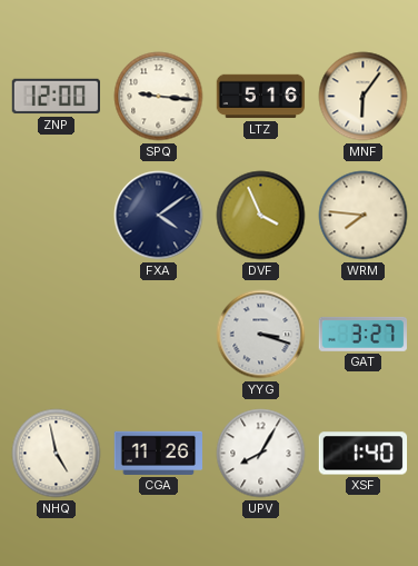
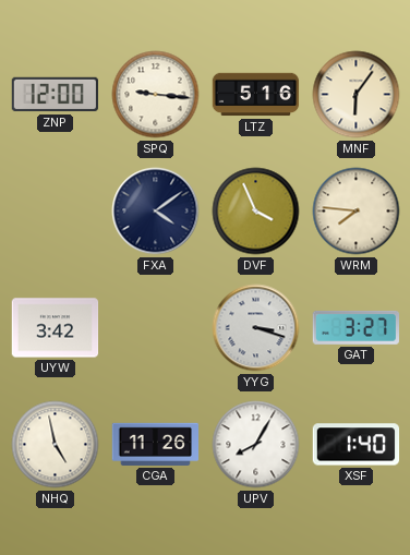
UYW: none -> 3:42 (56, 328)
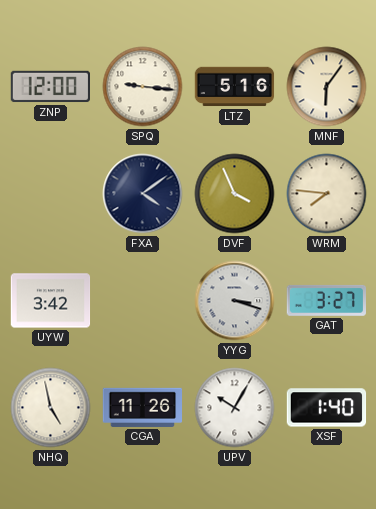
UPV: 8:05 -> 10:05 (235, 408)
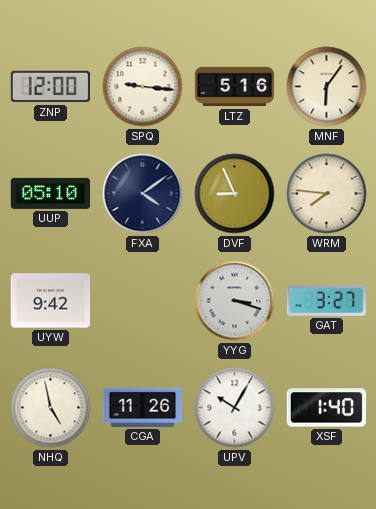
UUP: none -> 05:10 (51, 193)
DVF: 3:56 -> 8:56 (235, 194)
UYW: 3:42 -> 9:42 (51, 301)
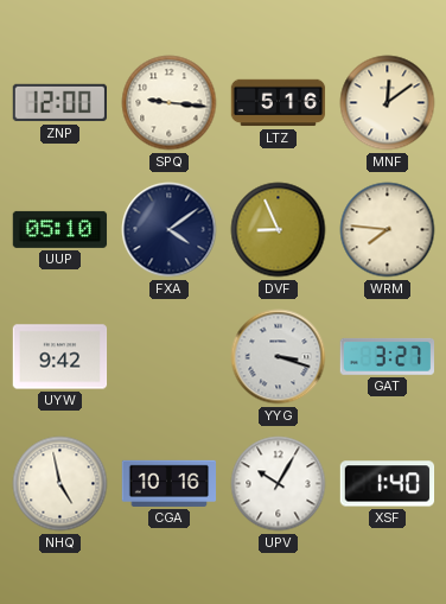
MNF: 6:06 -> 12:09 (388, 103)
CGA: 11:26 -> 10:16 (170, 483)
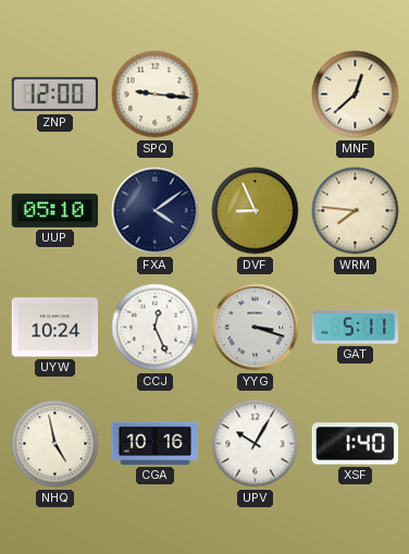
LTZ: 5:16 -> none (279, 103)
MNF: 12:09 -> 12:38 (356, 95)
UYW: 9:42 -> 10:24 (55, 328)
CCJ: none -> 12:26 (156, 328)
GAT: 3:27 -> 5:11 (355, 327)
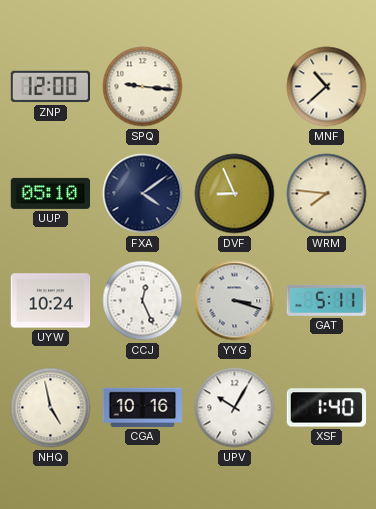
MNF: 12:38 -> 10:38 (327, 87)
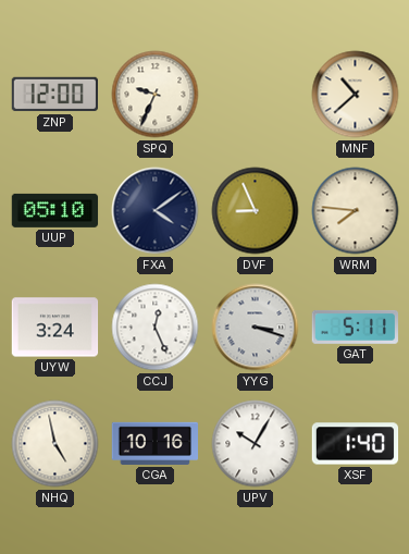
SPQ: 9:16 -> 9:34 (156, 95)
UYW: 10:24 -> 3:24 (55, 328)
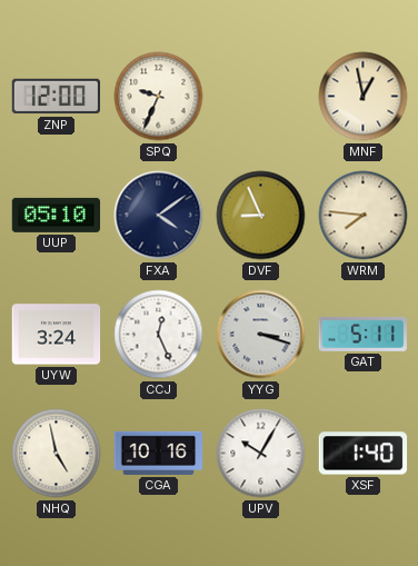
MNF: 10:38 -> 12:58 (364, 97)
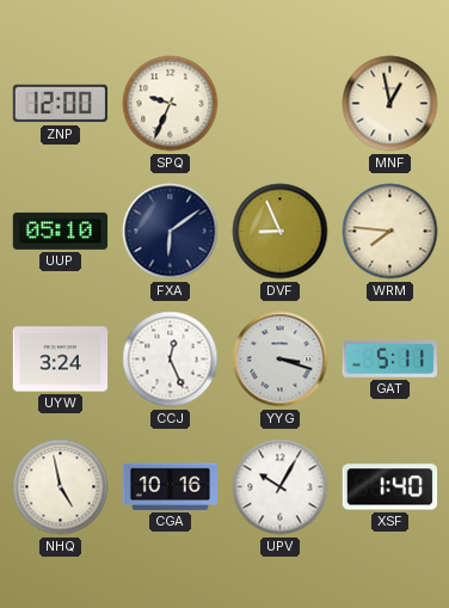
FXA: 4:09 -> 6:09 (171, 232)
